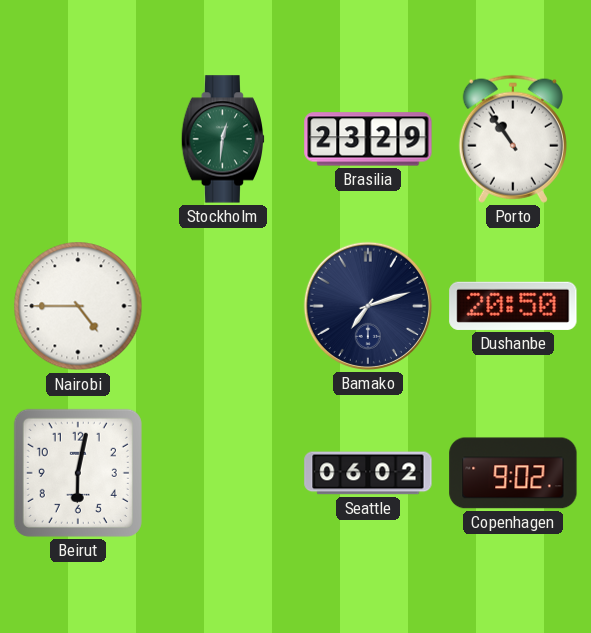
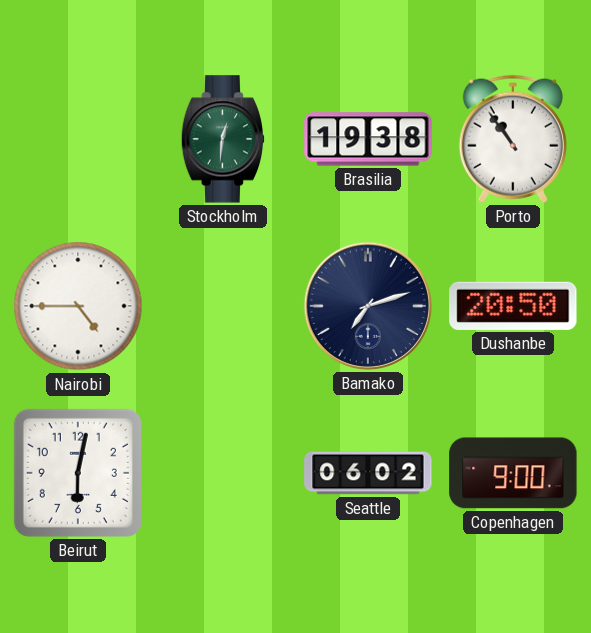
Brasilia: 23:29 -> 19:38 (368, 139)
Copenhagen: 9:02 -> 9:00 (513, 473)
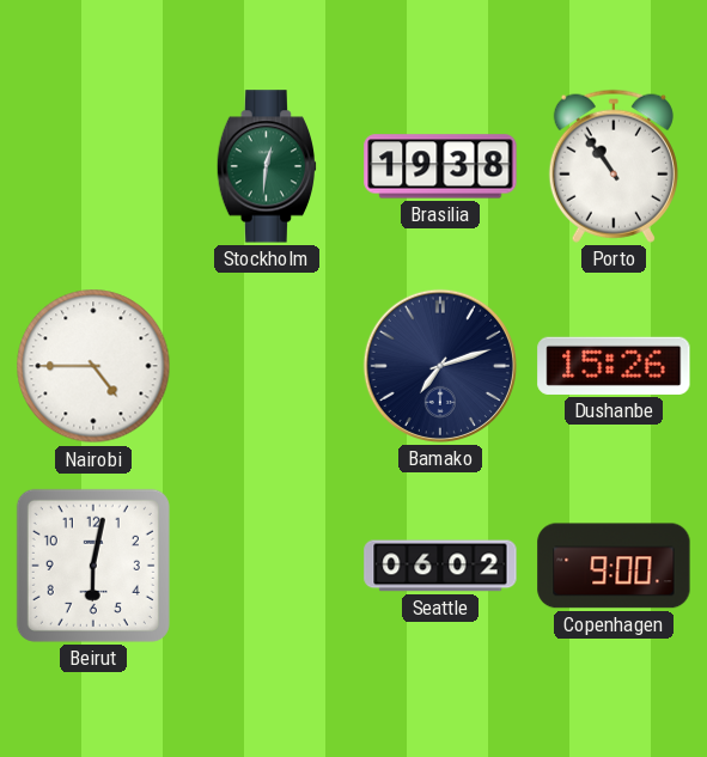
Dushanbe: 20:50 -> 15:26 (614, 366)
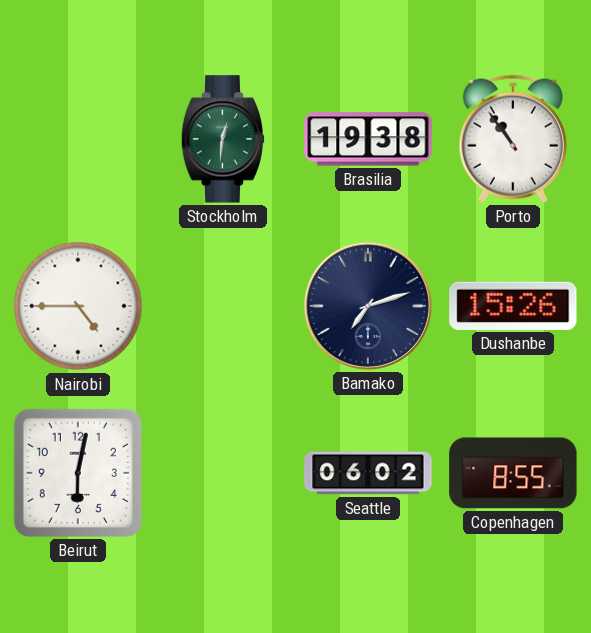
Copenhagen: 9:00 -> 8:55 (513, 473)
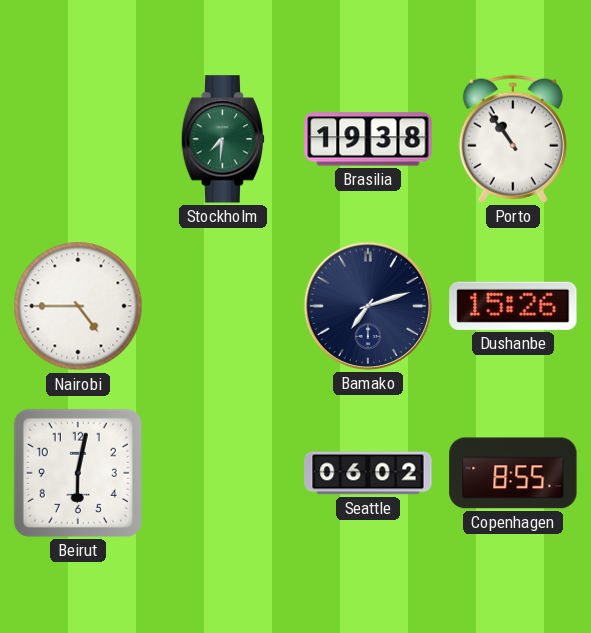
Stockholm: 12:31 -> 7:31 (223, 139)
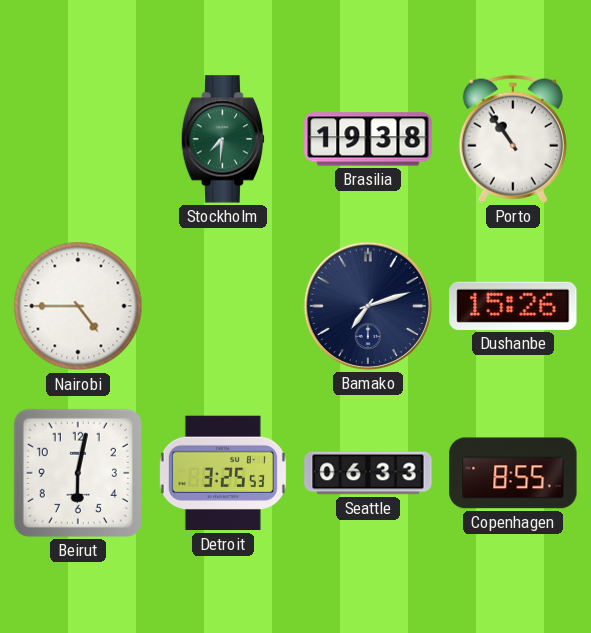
Detroit: none -> 3:25 (223, 473)
Seattle: 06:02 -> 06:33 (368, 473)
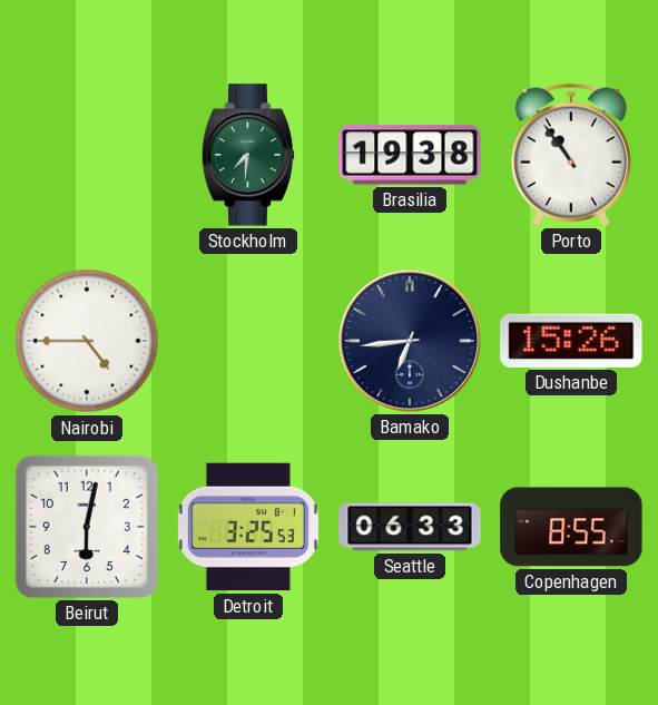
Bamako: 7:12 -> 6:44 (410, 341)
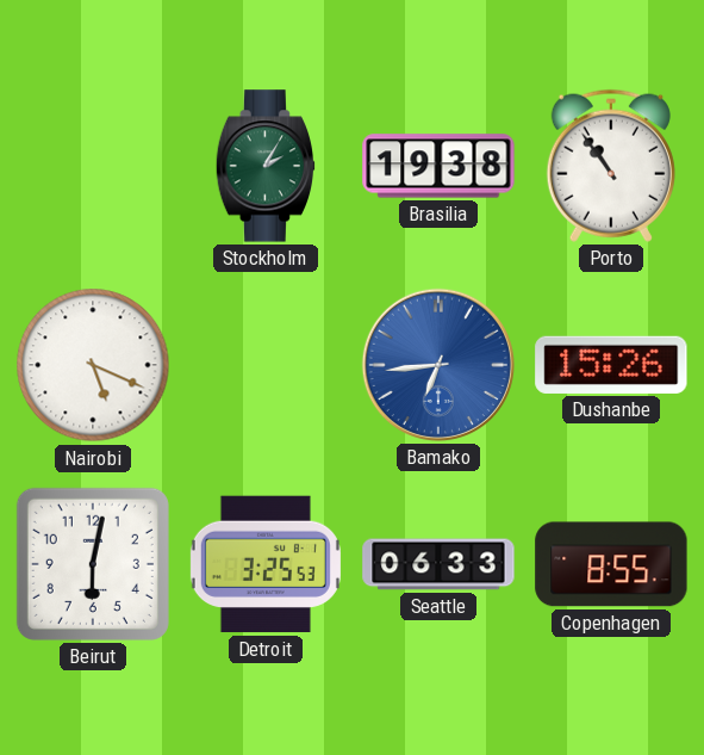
Stockholm: 7:31 -> 2:05 (266, 166)
Nairobi: 4:45 -> 5:19 (93, 365)
Bamako dial: navy -> blue (438, 365)
